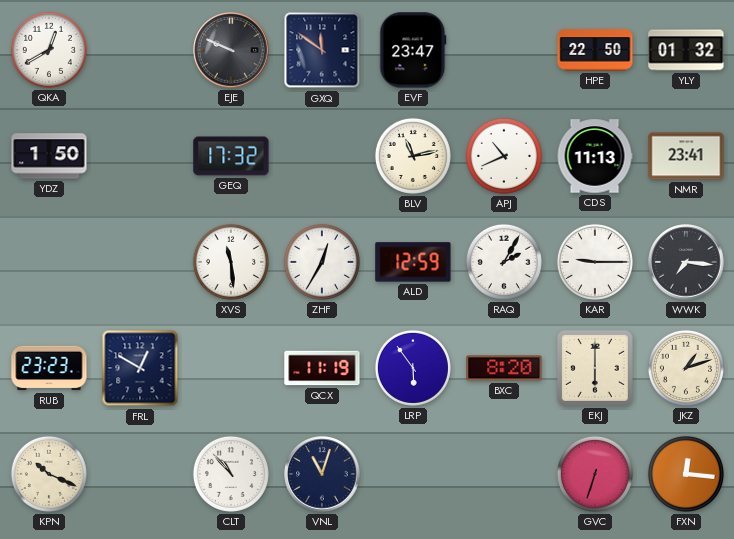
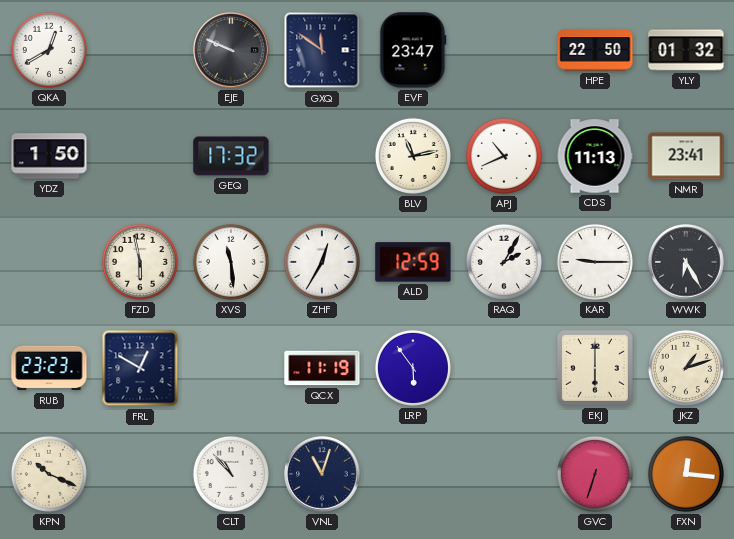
FZD: none -> 5:58 (140, 262)
WWK: 7:16 -> 6:25 (686, 262)
BXC: 8:20 -> none (504, 368)
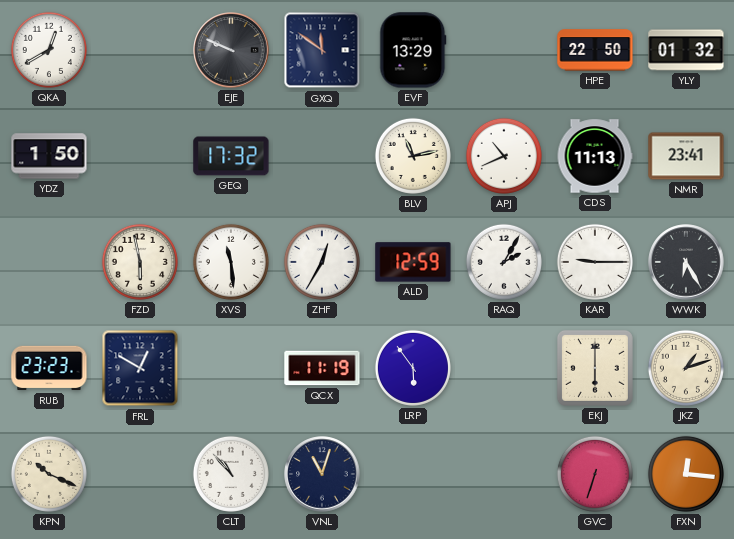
EVF: 23:47 -> 13:29 (413, 50)
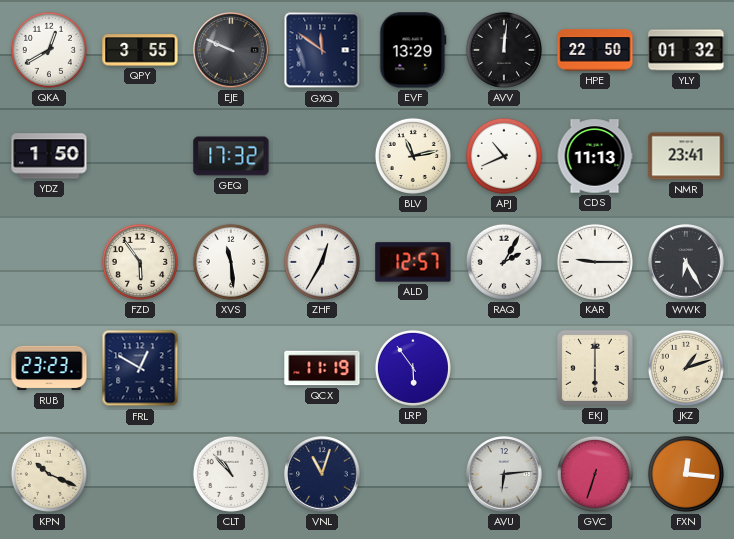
QPY: none -> 3:55 (140, 50)
AVV: none -> 12:01 (504, 50)
FZD: 5:58 -> 5:54 (140, 262)
ALD: 12:59 -> 12:57 (413, 262)
AVU: none -> 6:14 (504, 474)
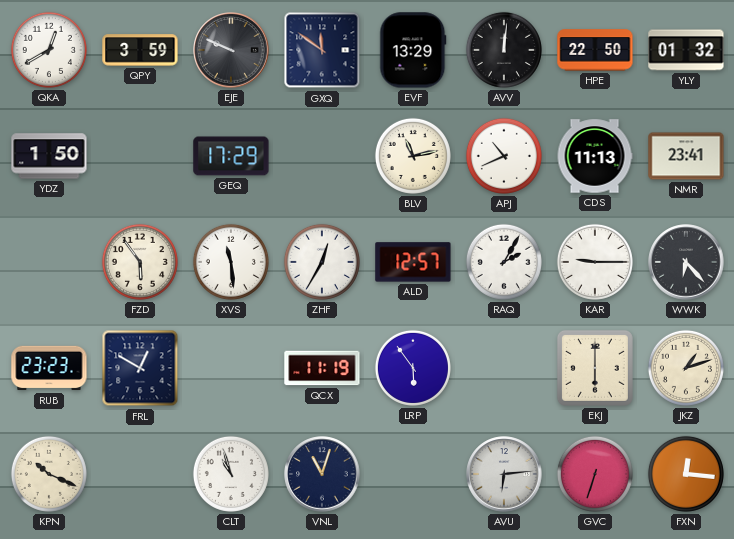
QPY: 3:55 -> 3:59 (140, 50)
GEQ: 17:32 -> 17:29 (231, 156)
WWK: 6:25 -> 6:23 (686, 262)
CLT: 10:53 -> 10:57 (231, 474)
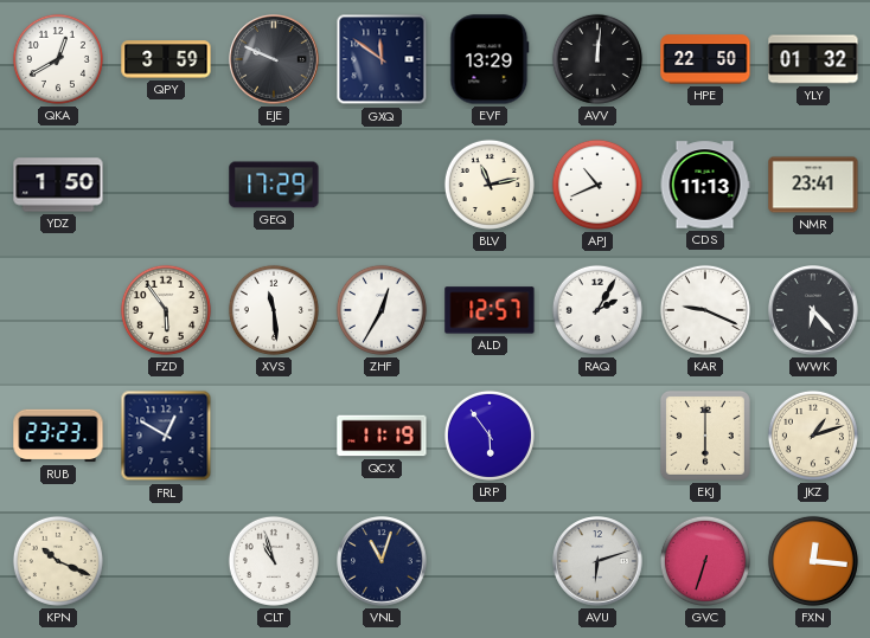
KAR: 9:15 -> 9:19 (705, 310)
AVU: 6:14 -> 6:12 (597, 561)
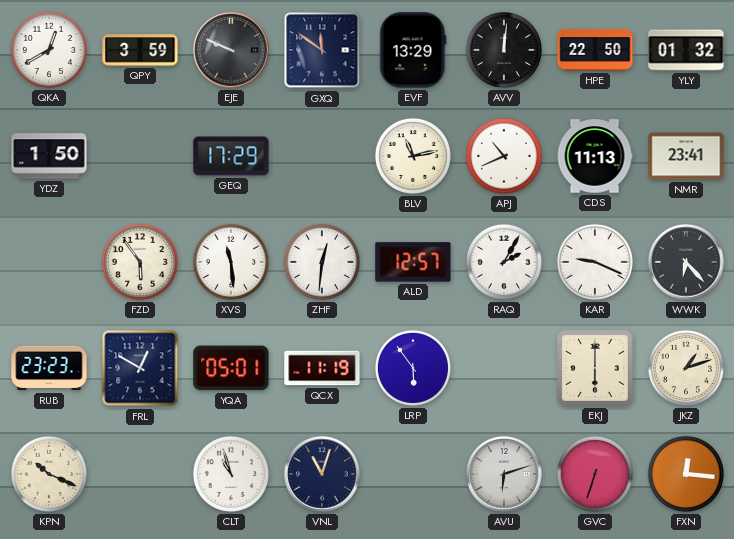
ZHF: 12:35 -> 12:31 (322, 262)
YQA: none -> 05:01 (231, 368)
